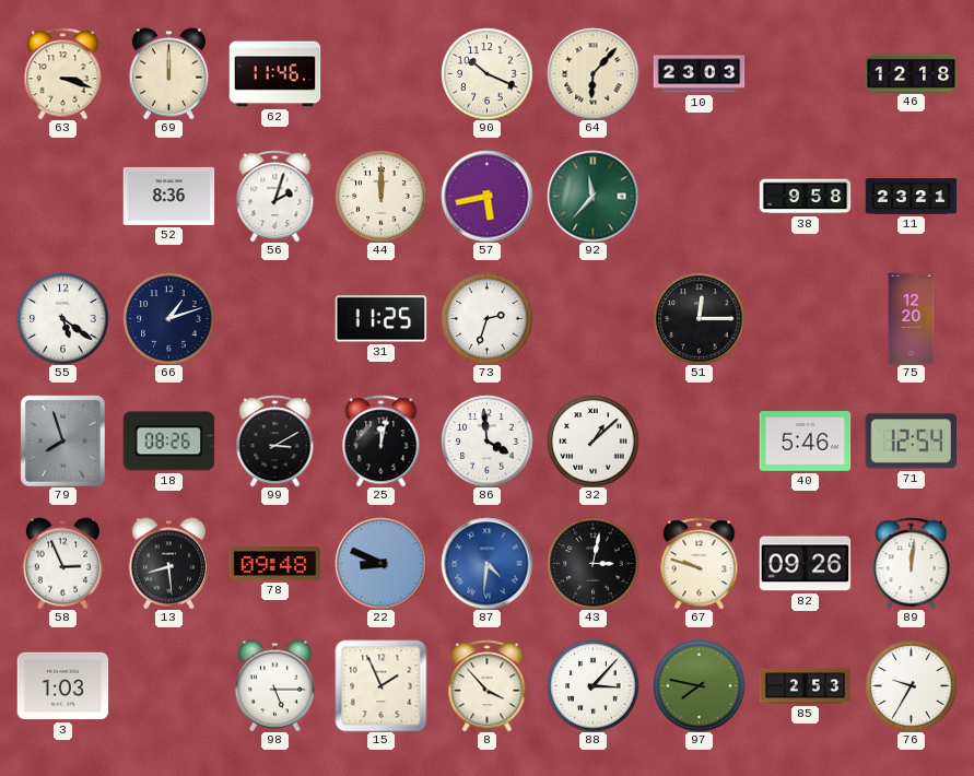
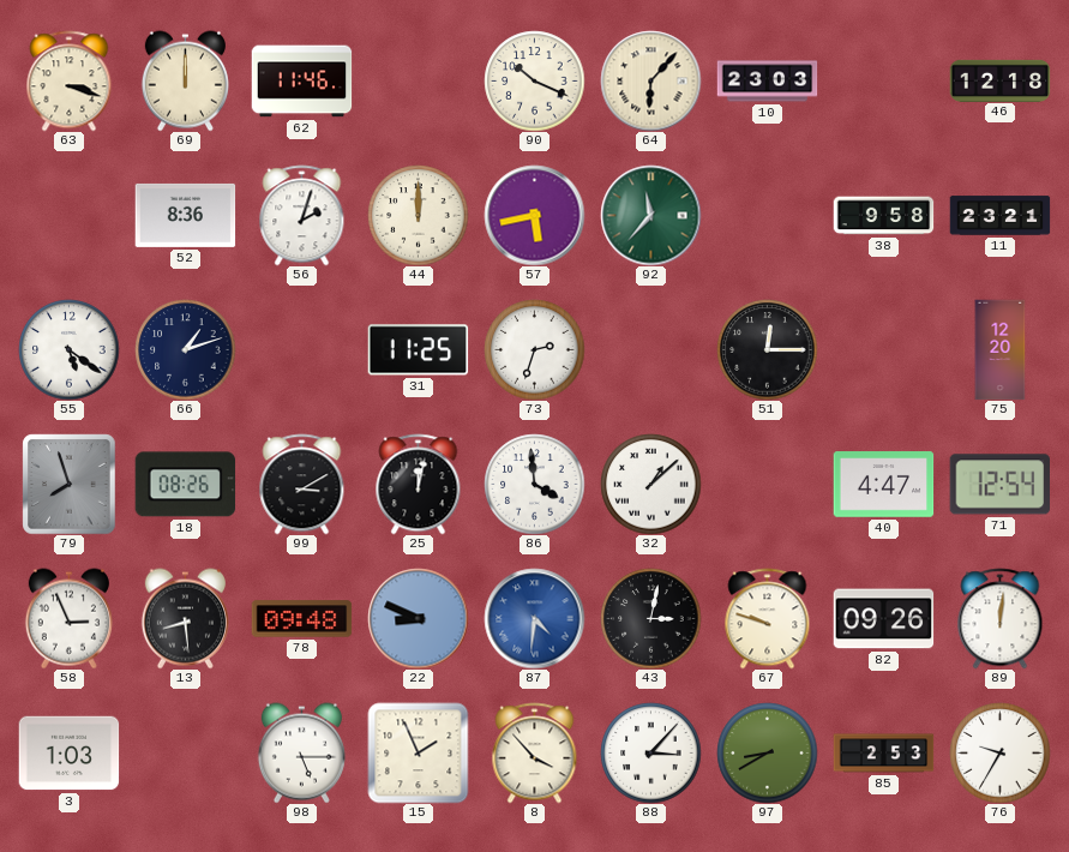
40: 5:46 -> 4:47 (883, 485)
97: 7:47 -> 8:40 (767, 752)
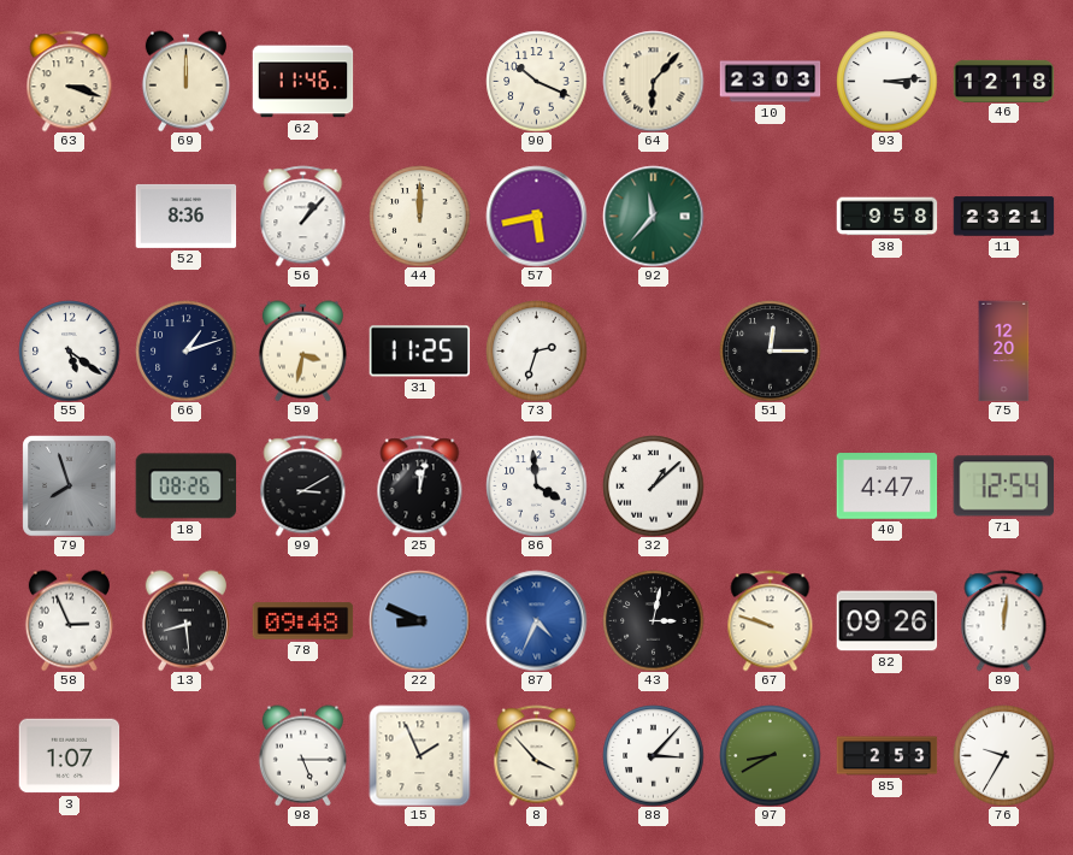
93: none -> 3:14 (886, 81)
56: 2:03 -> 1:07 (303, 216)
59: none -> 3:32 (302, 350)
87: 4:31 -> 4:34 (536, 620)
3: 1:03 -> 1:07 (69, 756)
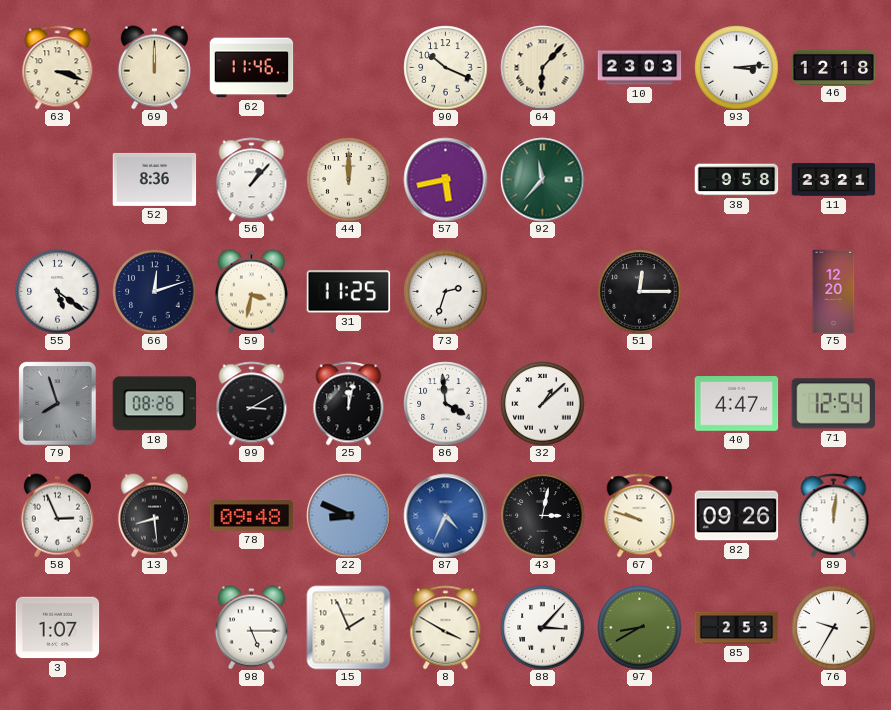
66: 1:12 -> 12:12 (154, 291)
8: 3:53 -> 3:50 (446, 627)
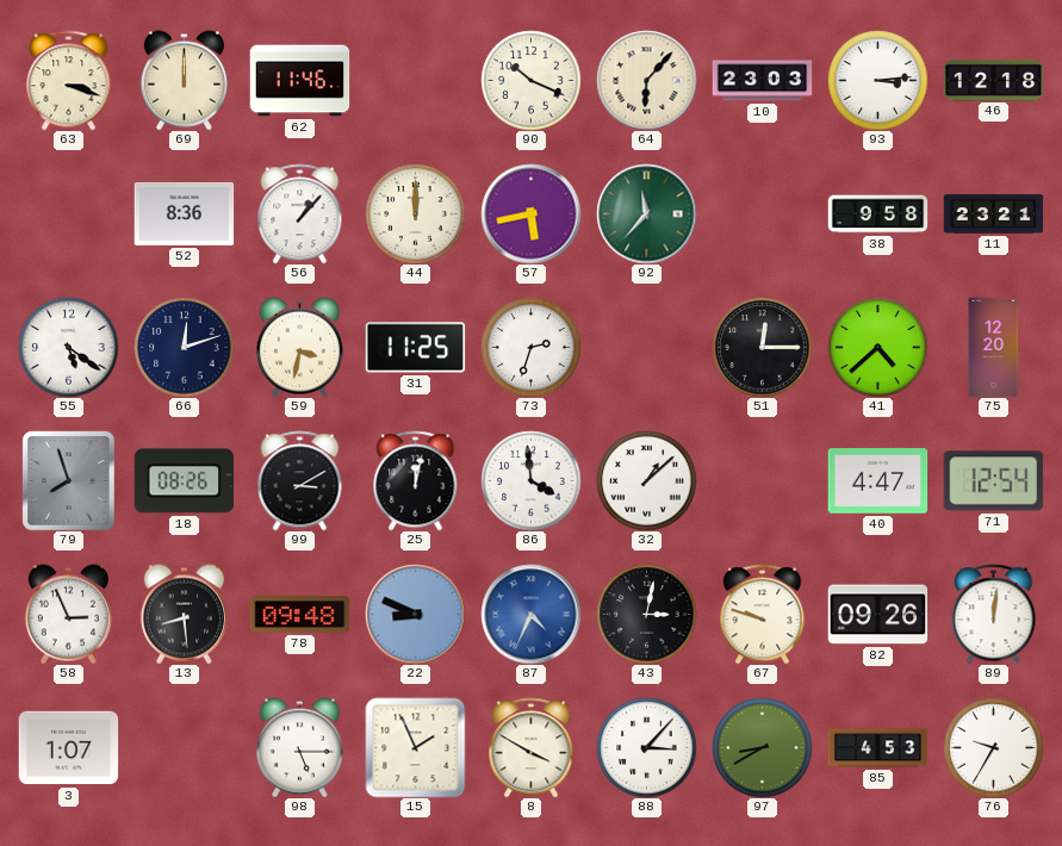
41: none -> 4:38 (877, 347)
85: 2:53 -> 4:53 (877, 748)
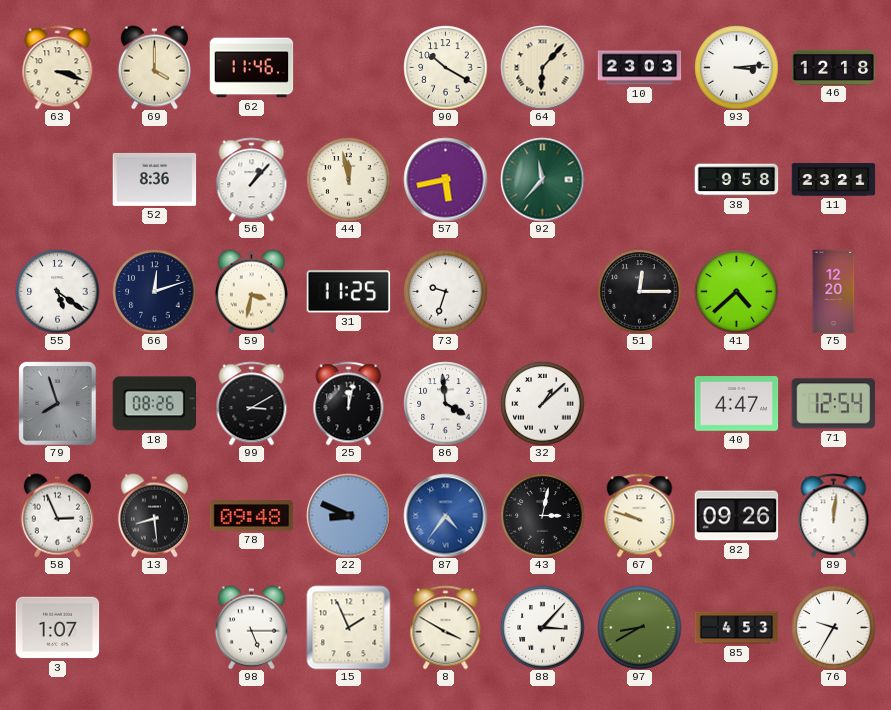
69: 12:00 -> 4:00 (154, 67)
90: 10:19 -> 10:20 (445, 67)
44: 12:00 -> 11:58 (348, 179)
73: 2:33 -> 9:33 (445, 291)
87: 4:34 -> 4:36 (445, 515)
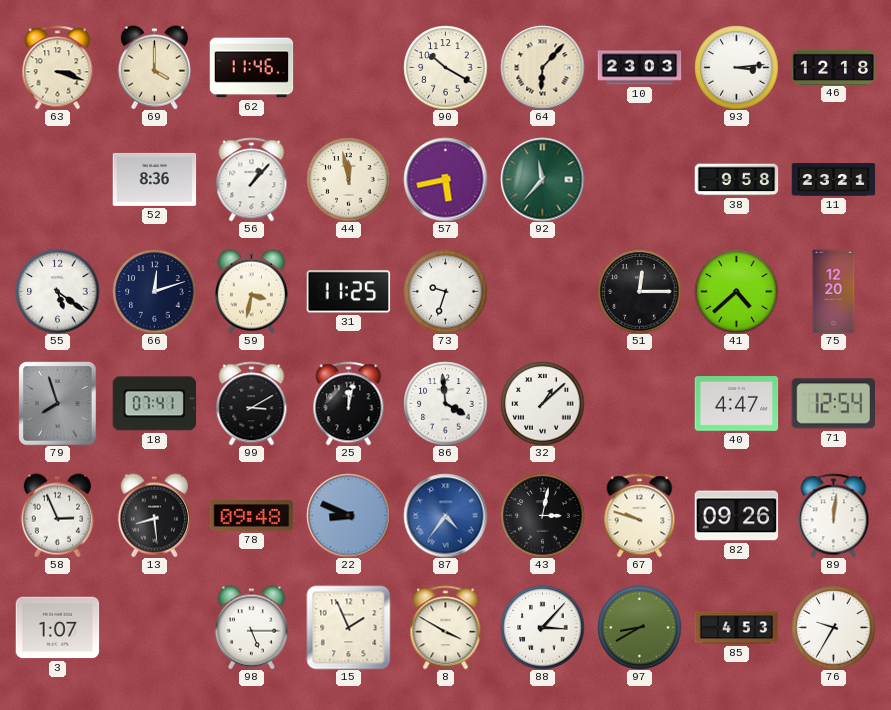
18: 08:26 -> 07:41 (154, 404)
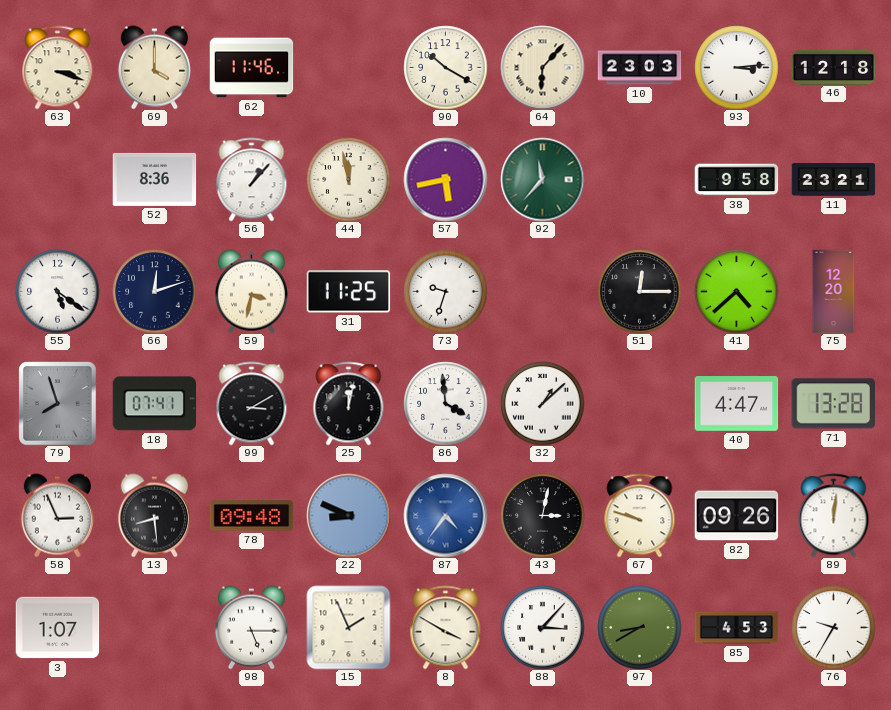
71: 12:54 -> 13:28 (833, 404)
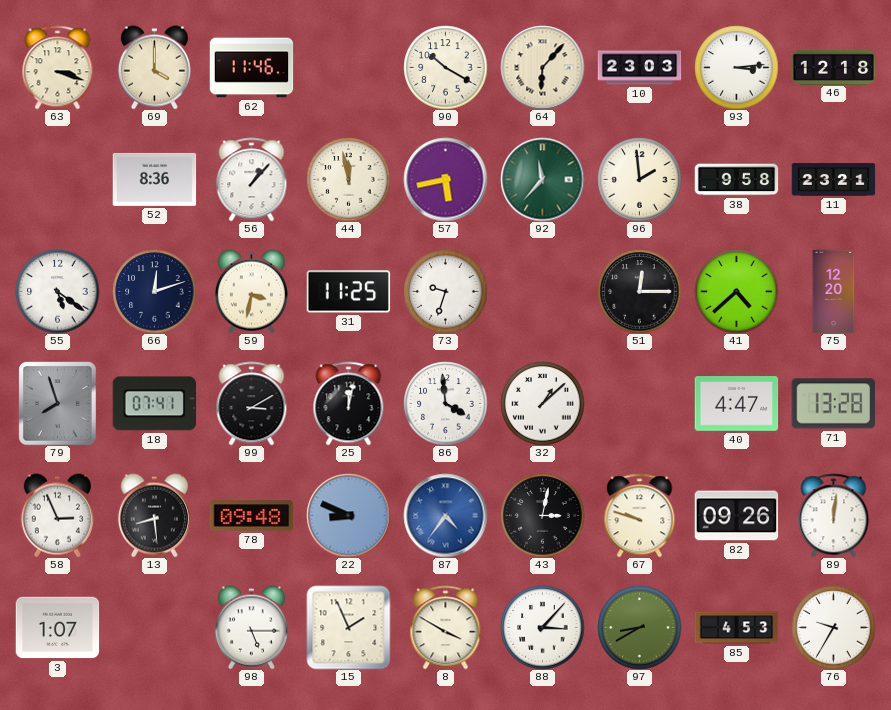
96: none -> 1:59 (639, 179)
